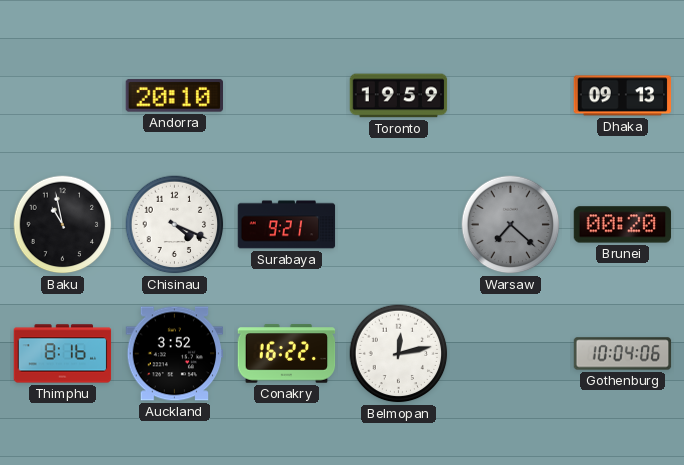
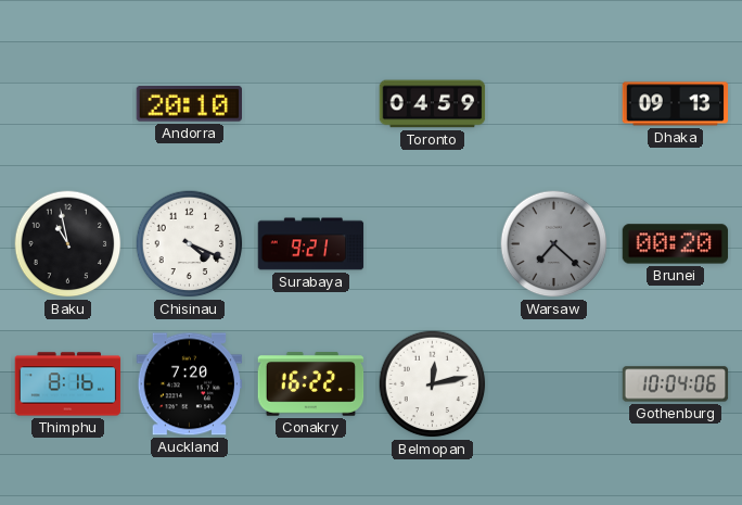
Toronto: 19:59 -> 04:59 (433, 104)
Auckland: 3:52 -> 7:20 (190, 384)
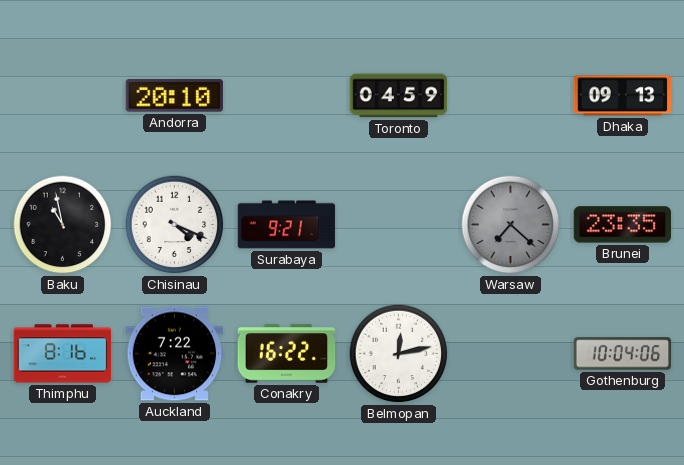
Brunei: 00:20 -> 23:35 (623, 225)
Auckland: 7:20 -> 7:22 (175, 354)
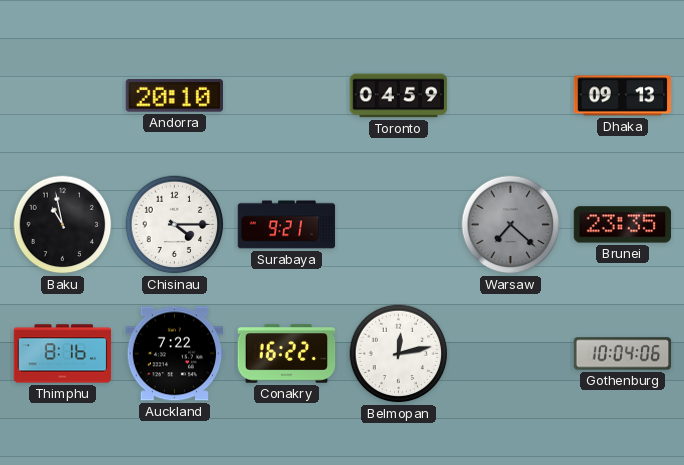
Chisinau: 4:19 -> 4:15 (175, 225)
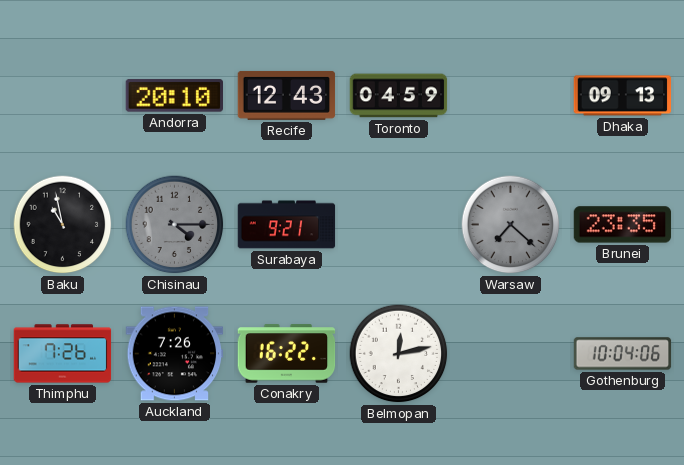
Recife: none -> 12:43 (287, 95)
Chisinau dial: white -> grey (175, 225)
Thimphu: 8:16 -> 7:26 (63, 354)
Auckland: 7:22 -> 7:26 (175, 354)
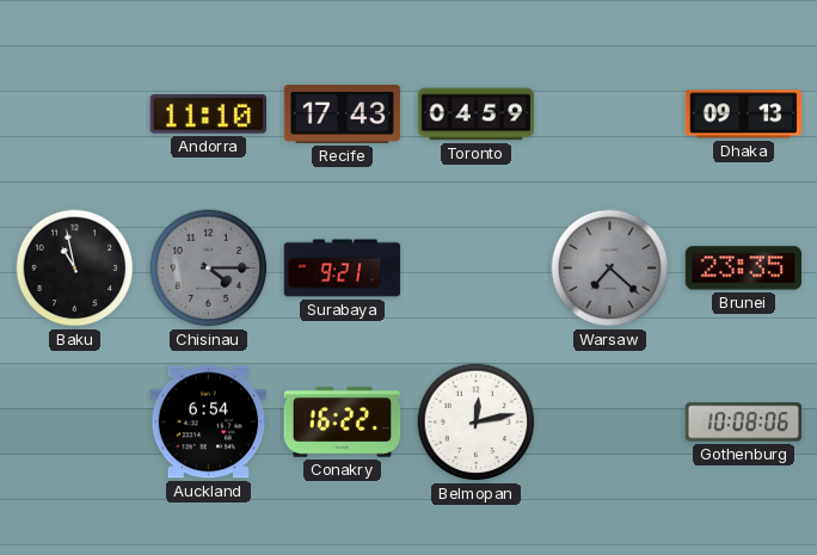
Andorra: 20:10 -> 11:10 (208, 115)
Recife: 12:43 -> 17:43 (343, 113)
Thimphu: 7:26 -> none (63, 354)
Auckland: 7:26 -> 6:54 (209, 423)
Gothenburg: 10:04 -> 10:08 (744, 423)
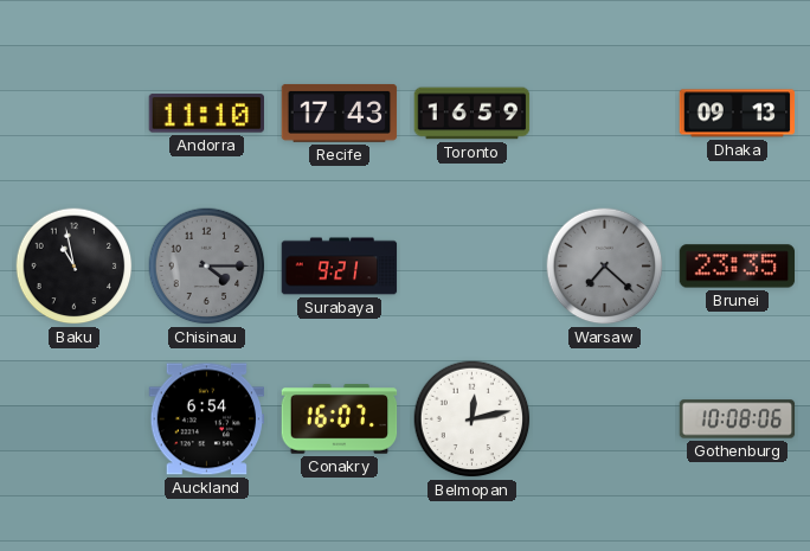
Toronto: 04:59 -> 16:59 (472, 114)
Conakry: 16:22 -> 16:07 (340, 419)
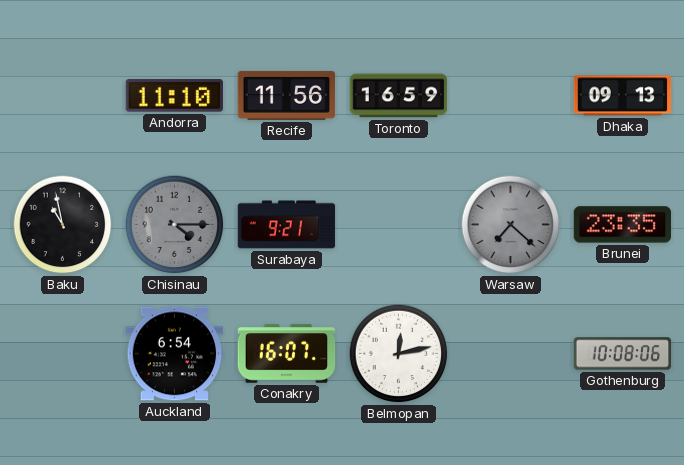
Recife: 17:43 -> 11:56 (287, 95)
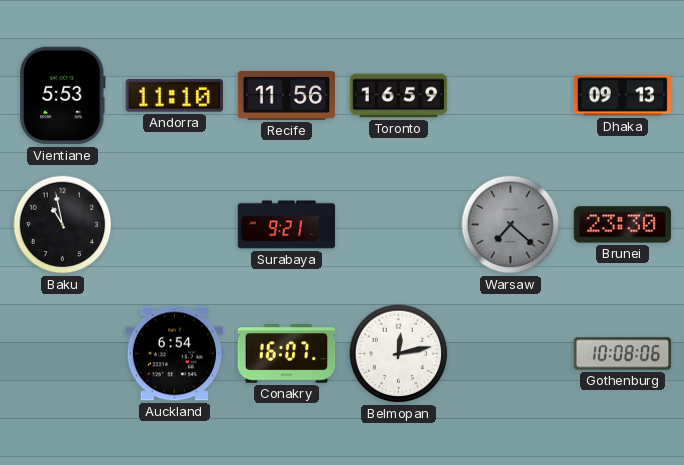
Vientiane: none -> 5:53 (63, 96)
Chisinau: 4:15 -> none (175, 225)
Brunei: 23:35 -> 23:30 (623, 225)
